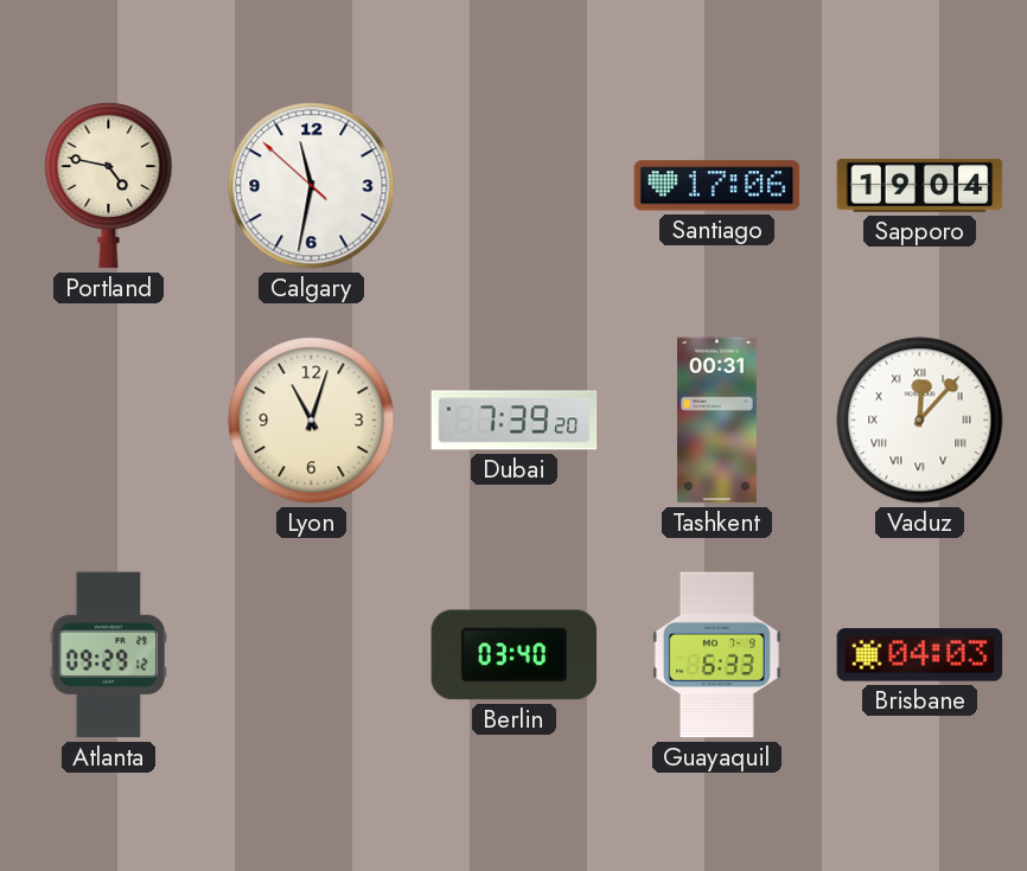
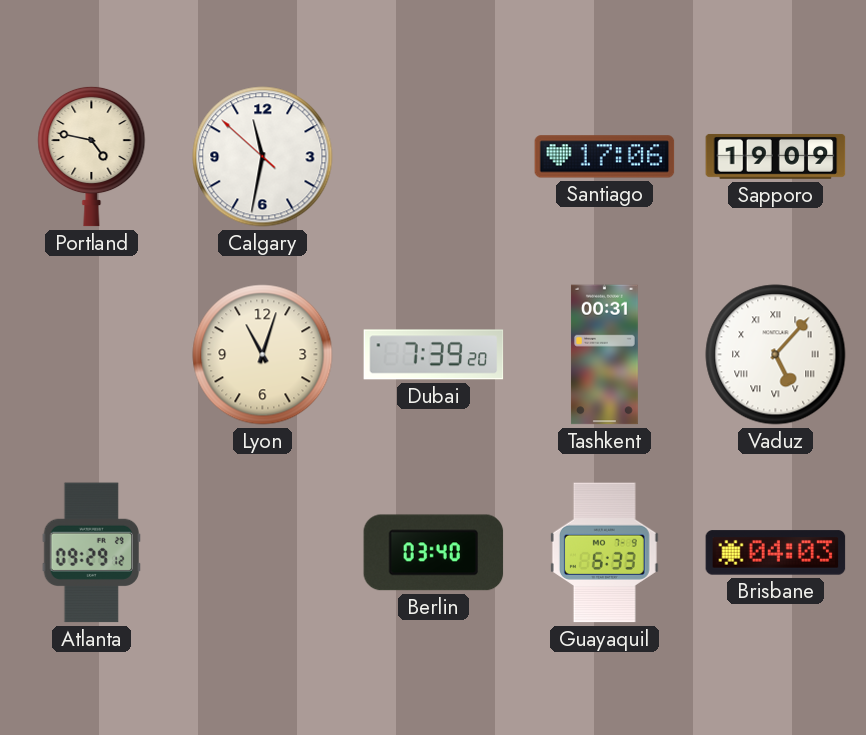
Sapporo: 19:04 -> 19:09 (776, 156)
Vaduz: 12:07 -> 5:07 (776, 355)
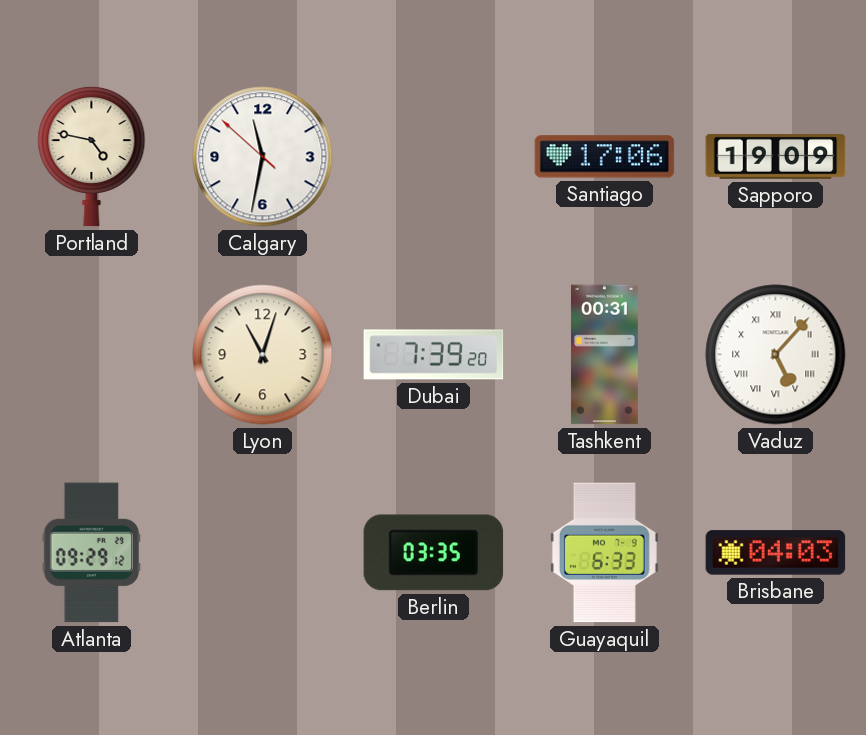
Berlin: 03:40 -> 03:35 (434, 553)
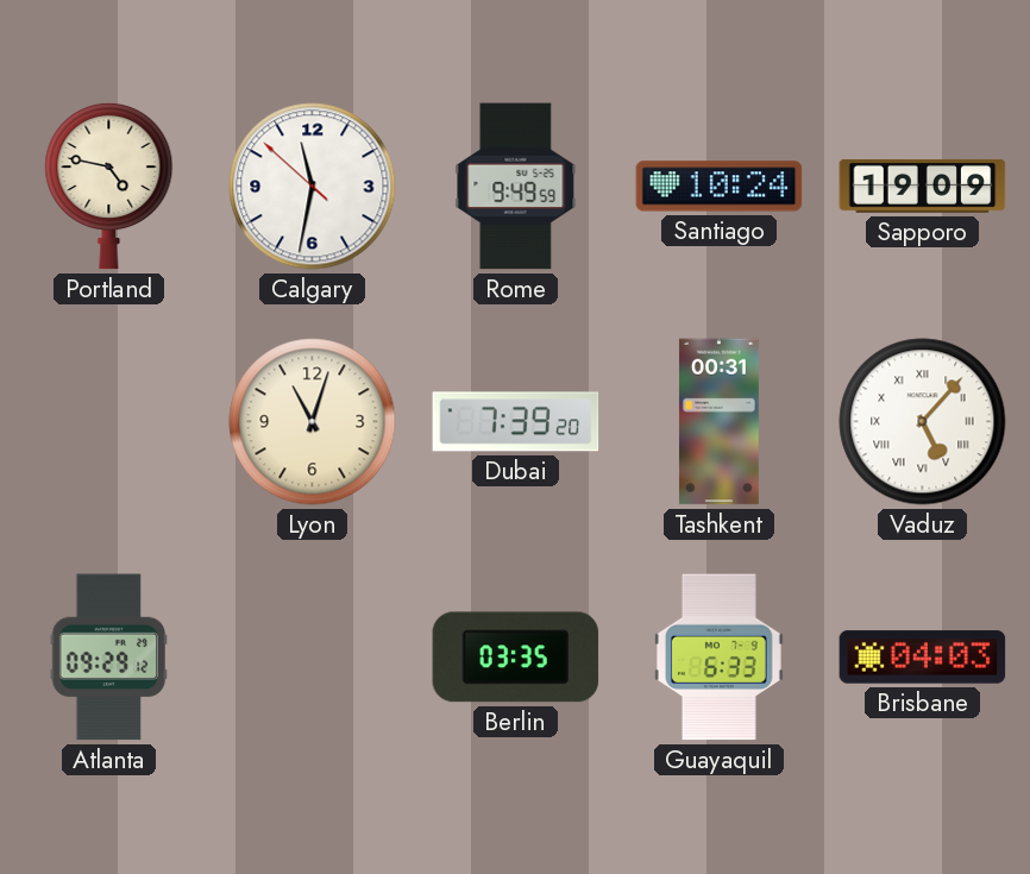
Rome: none -> 9:49 (516, 187)
Santiago: 17:06 -> 10:24 (720, 187)
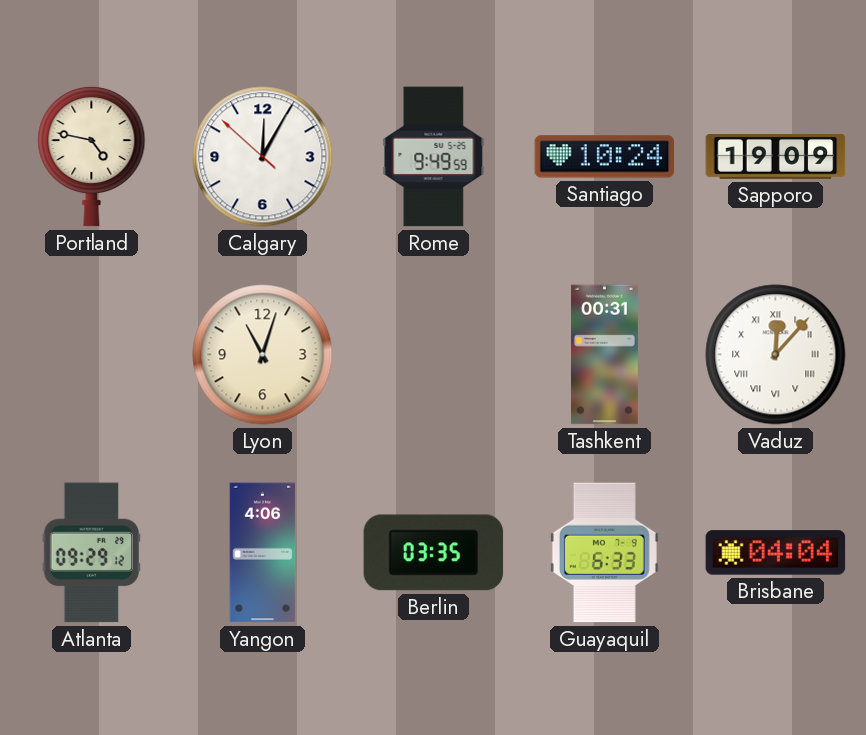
Calgary: 11:31 -> 12:04 (263, 157)
Dubai: 7:39 -> none (516, 422)
Vaduz: 5:07 -> 12:07 (776, 355)
Yangon: none -> 4:06 (263, 553)
Brisbane: 04:03 -> 04:04 (776, 553)
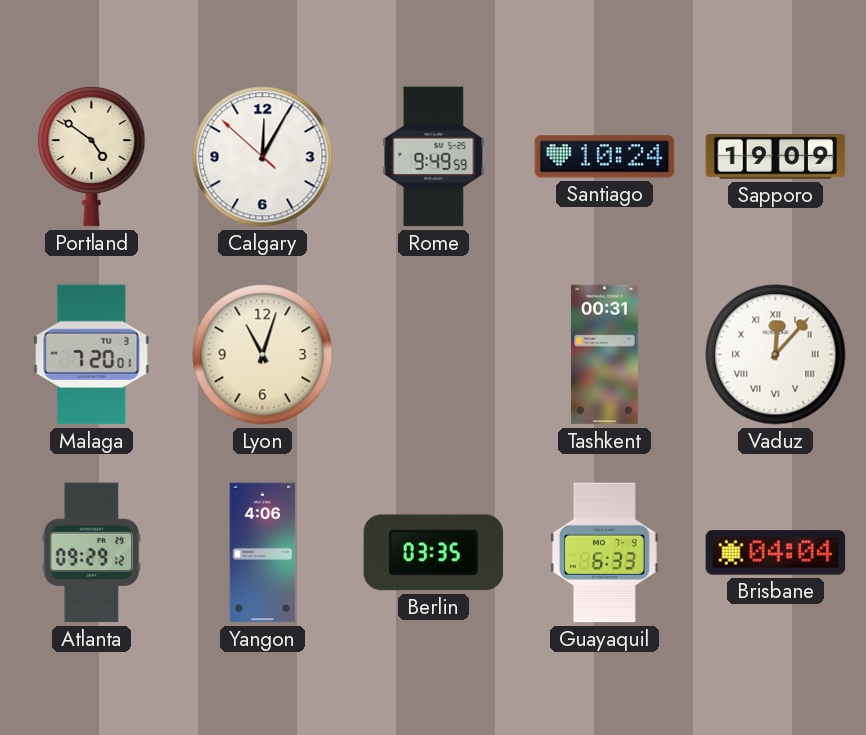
Portland: 4:47 -> 4:51 (92, 156)
Malaga: none -> 7:20 (92, 355)
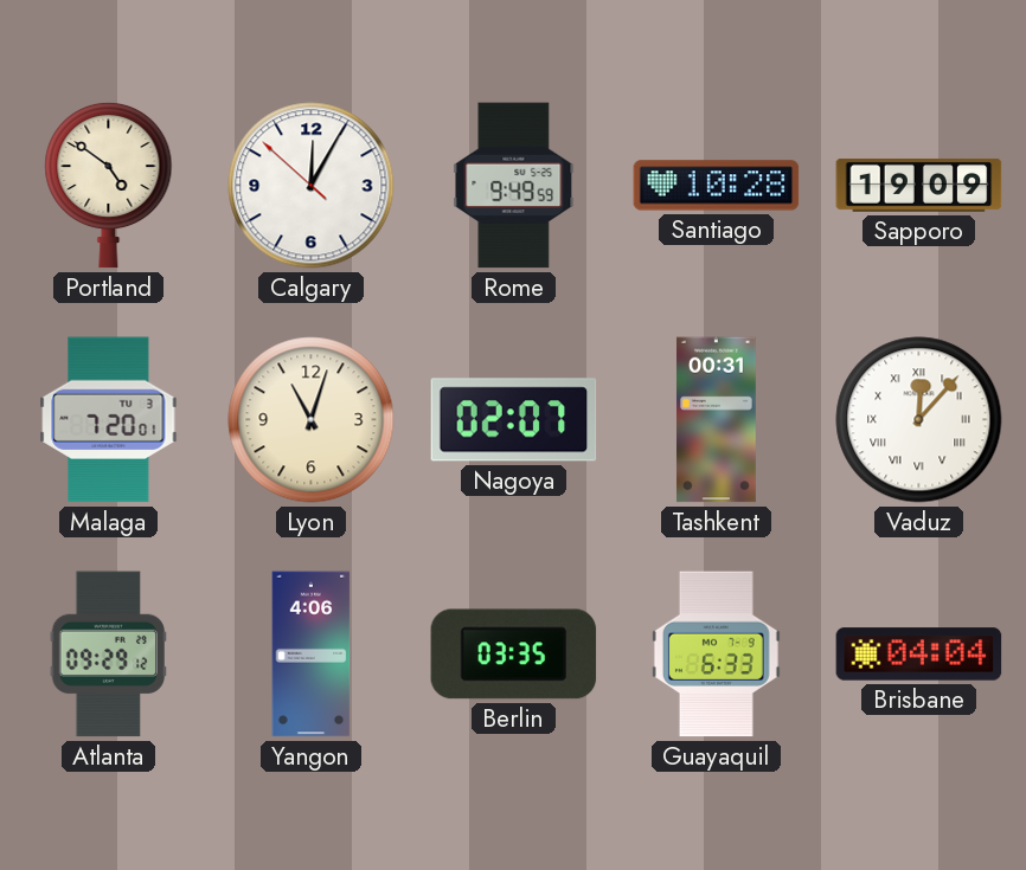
Santiago: 10:24 -> 10:28 (717, 186)
Nagoya: none -> 02:07 (514, 420)
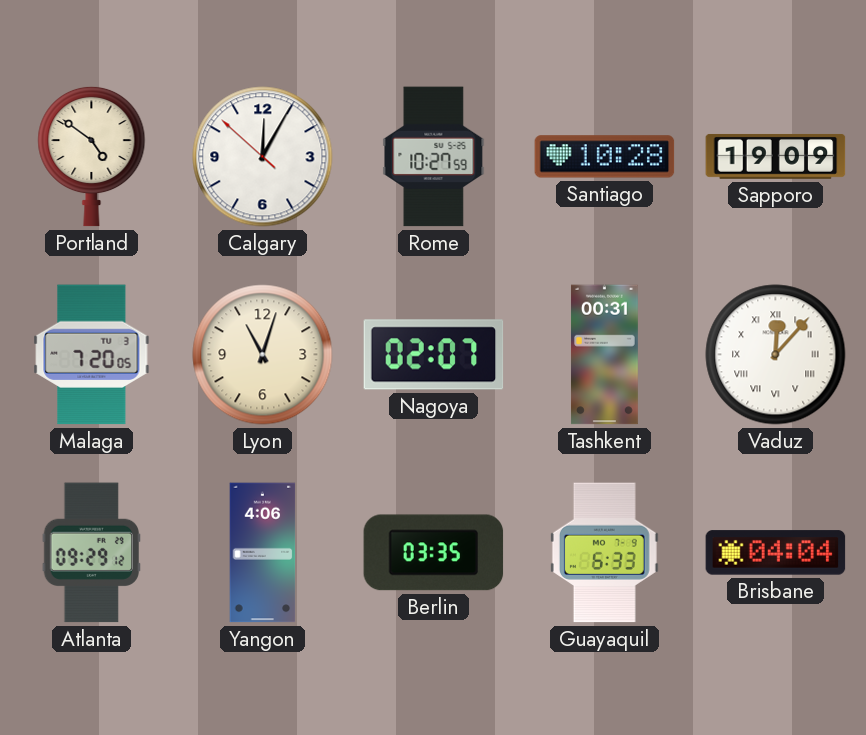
Rome: 9:49 -> 10:27 (434, 157)
Malaga: 7:20:01 -> 7:20:05 (92, 355)
